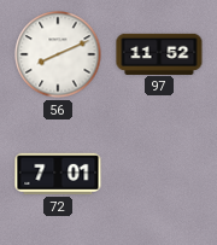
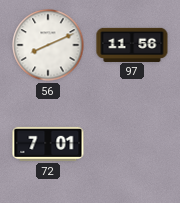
97: 11:52 -> 11:56 (132, 44)
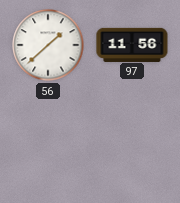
56: 8:11 -> 1:38 (48, 45)
72: 7:01 -> none (48, 144)
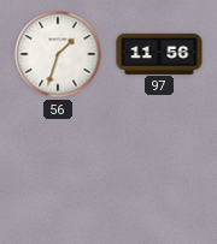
56: 1:38 -> 1:33 (58, 54)
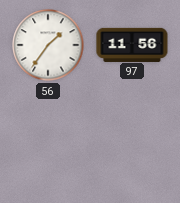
56: 1:33 -> 1:36 (48, 45)
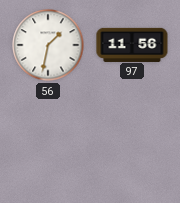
56: 1:36 -> 1:32 (48, 45)
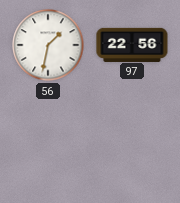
97: 11:56 -> 22:56 (132, 44)
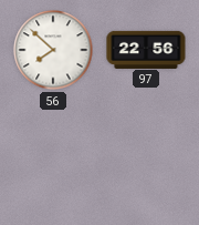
56: 1:32 -> 7:52 (53, 50)
